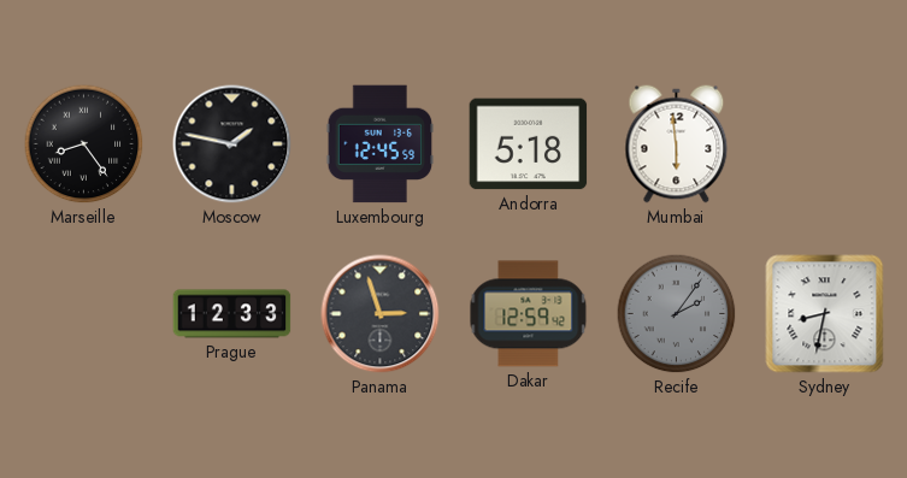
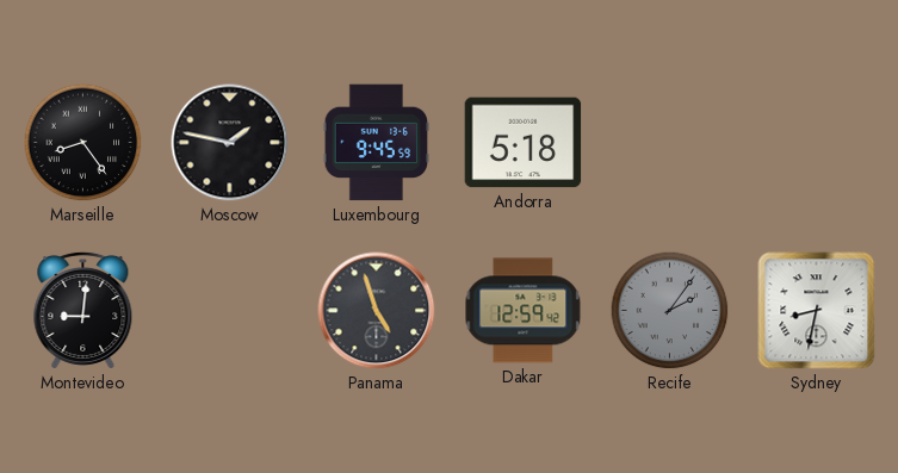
Luxembourg: 12:45 -> 9:45 (377, 143)
Mumbai: 5:59 -> none (677, 144)
Montevideo: none -> 9:01 (83, 310)
Prague: 12:33 -> none (232, 314)
Panama: 2:57 -> 4:57 (377, 311)
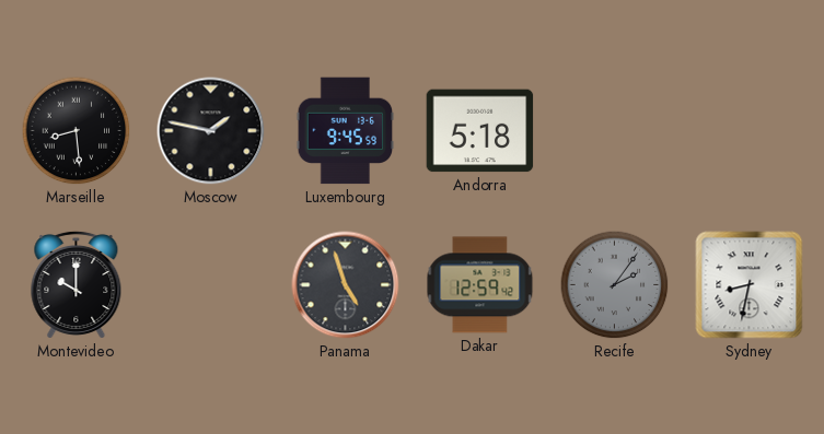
Marseille: 8:24 -> 8:29 (77, 131)
Montevideo: 9:01 -> 10:00 (77, 284)
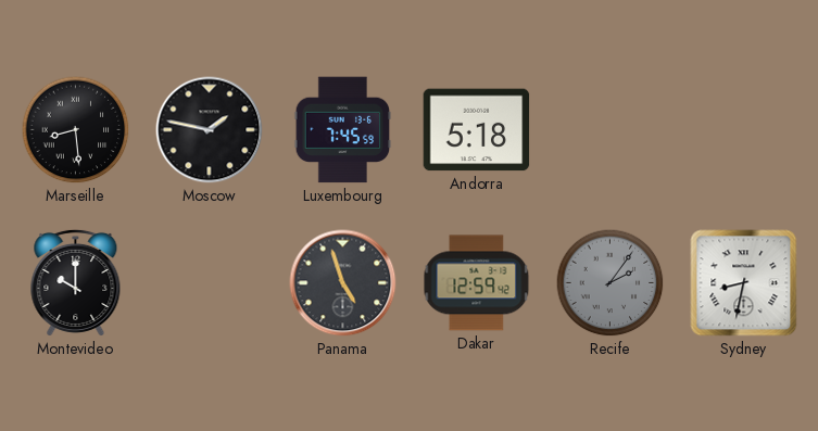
Luxembourg: 9:45 -> 7:45 (343, 130)
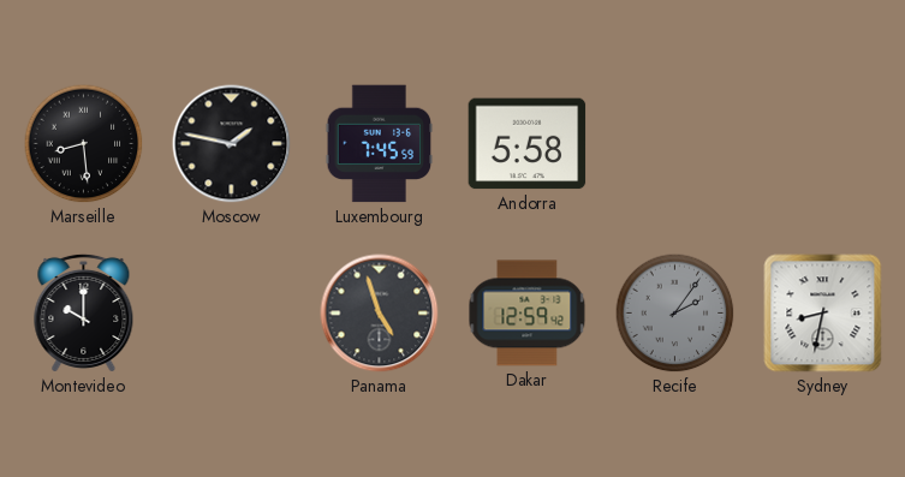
Andorra: 5:18 -> 5:58 (528, 144)
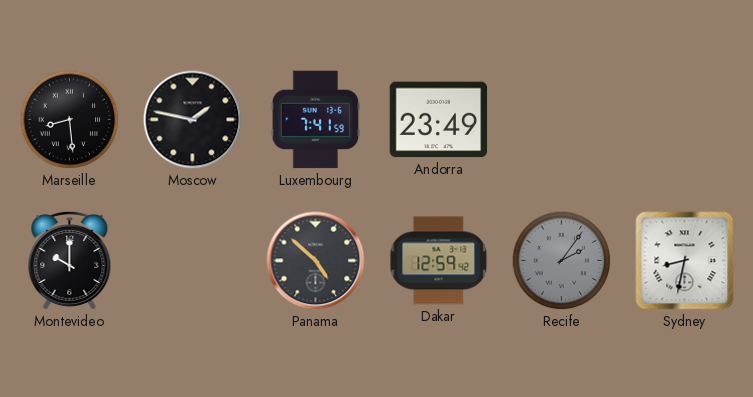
Luxembourg: 7:45 -> 7:41 (316, 120)
Andorra: 5:58 -> 23:49 (439, 120)
Panama: 4:57 -> 4:52 (316, 261)
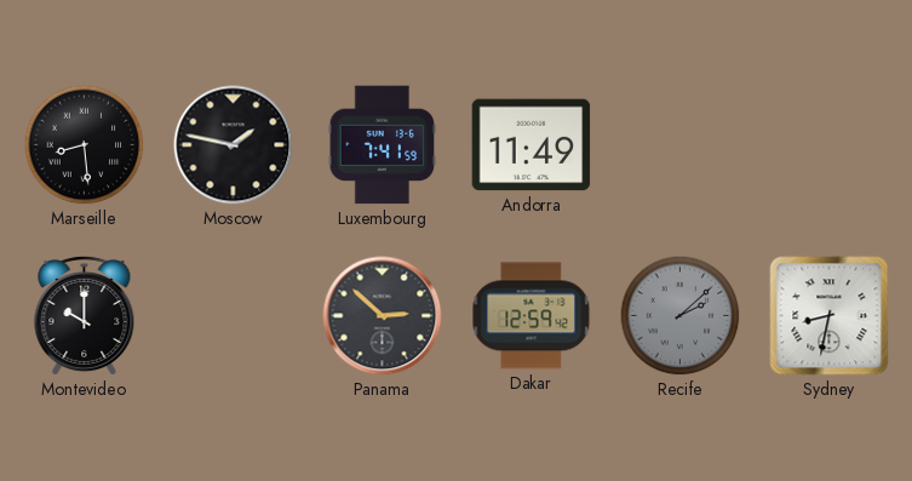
Andorra: 23:49 -> 11:49 (532, 145)
Panama: 4:52 -> 2:52 (383, 316)
Recife: 2:06 -> 2:08 (681, 316)
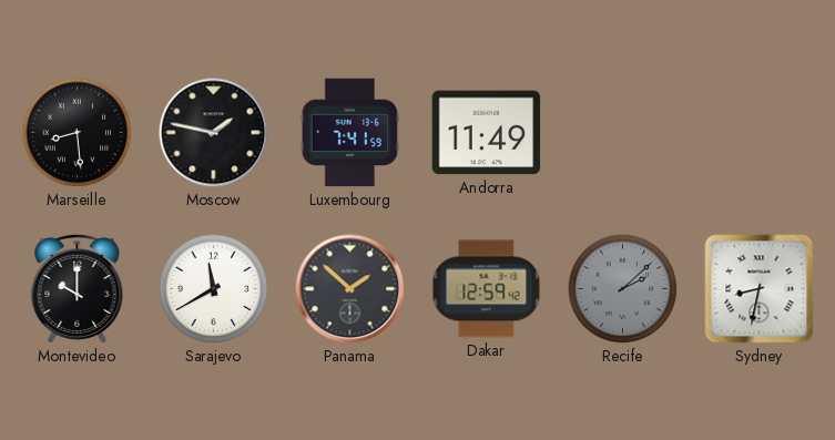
Sarajevo: none -> 11:40 (214, 289)
Panama: 2:52 -> 1:52 (350, 289)
